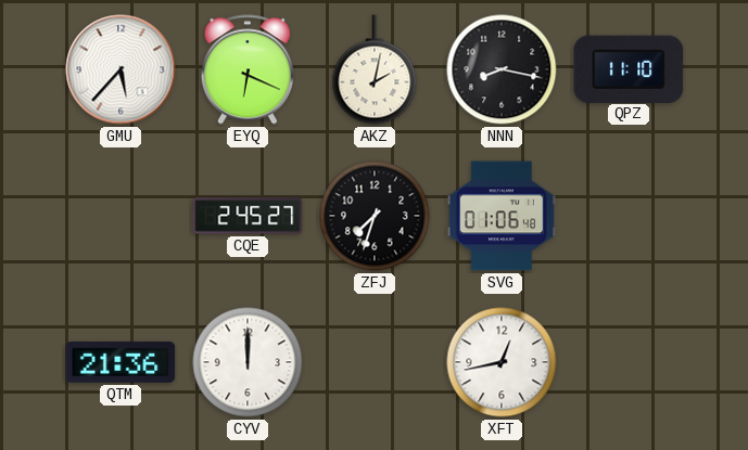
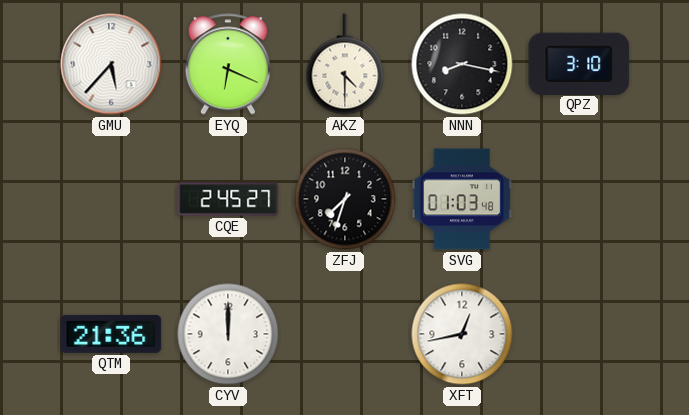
AKZ: 2:02 -> 4:30 (345, 64)
QPZ: 11:10 -> 3:10 (579, 63)
SVG: 01:06 -> 01:03 (462, 199)
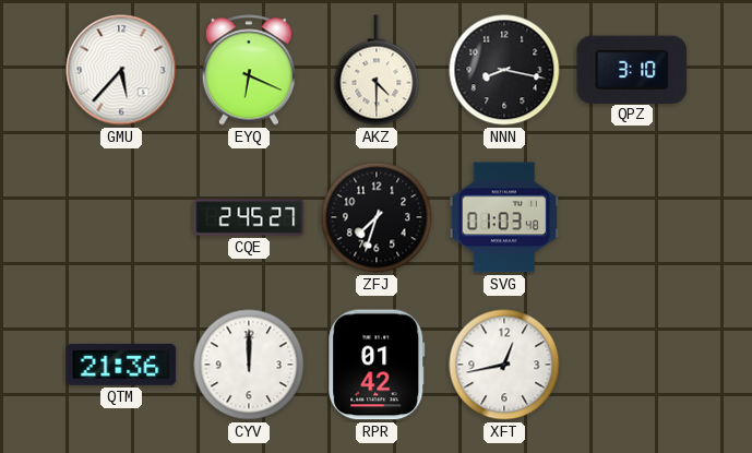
RPR: none -> 01:42 (377, 365)
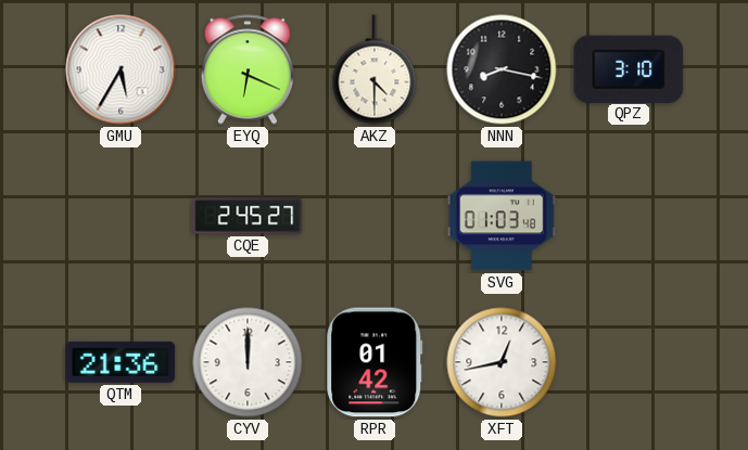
GMU: 5:37 -> 5:35 (121, 69)
ZFJ: 7:33 -> none (377, 217)
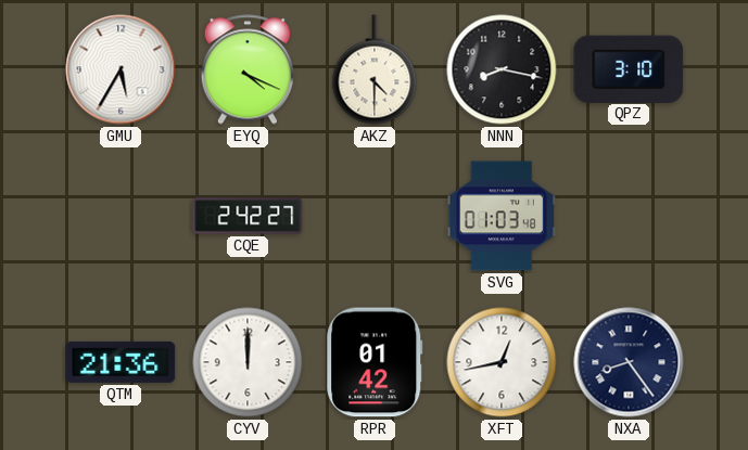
EYQ: 6:19 -> 4:19 (248, 69)
CQE: 2:45 -> 2:42 (248, 216)
NXA: none -> 8:24 (629, 362)
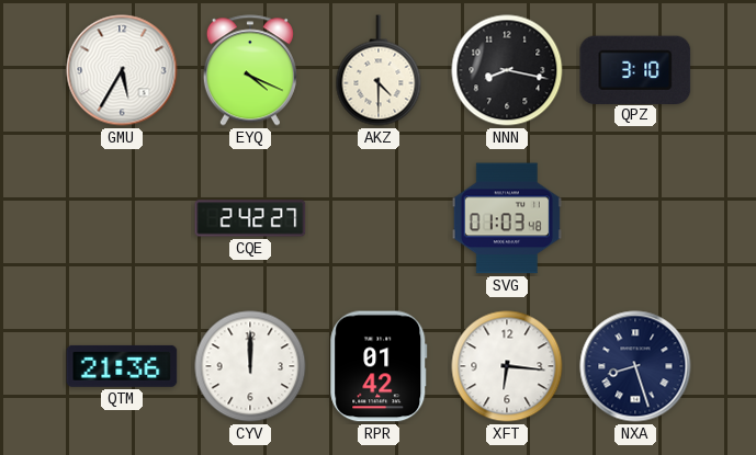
XFT: 12:43 -> 6:16 (507, 366)
NXA: 8:24 -> 8:27 (635, 366)
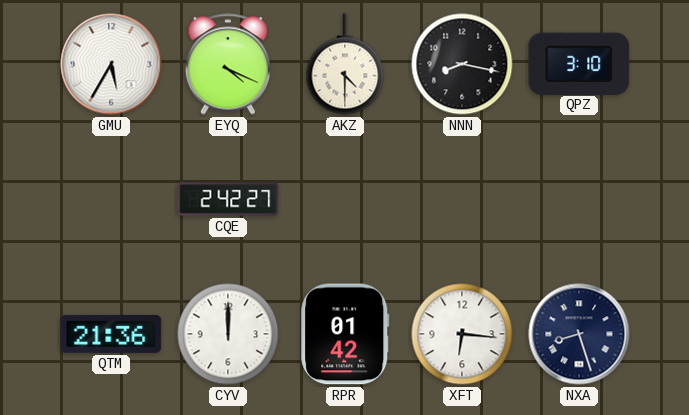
SVG: 01:03 -> none (507, 218)
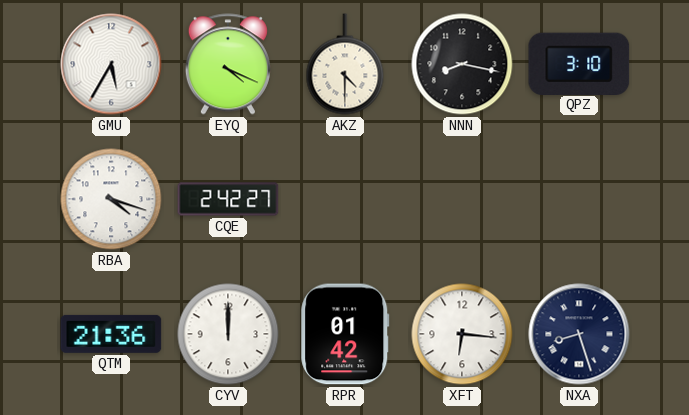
RBA: none -> 4:18 (111, 199)
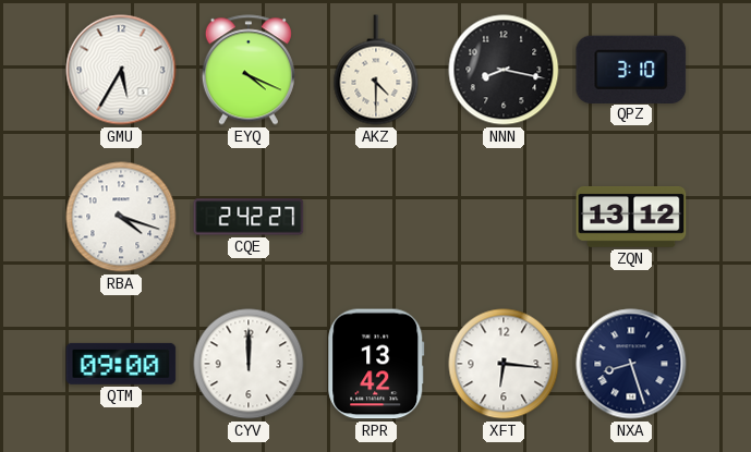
ZQN: none -> 13:12 (631, 217)
QTM: 21:36 -> 09:00 (121, 364)
RPR: 01:42 -> 13:42 (376, 364)
